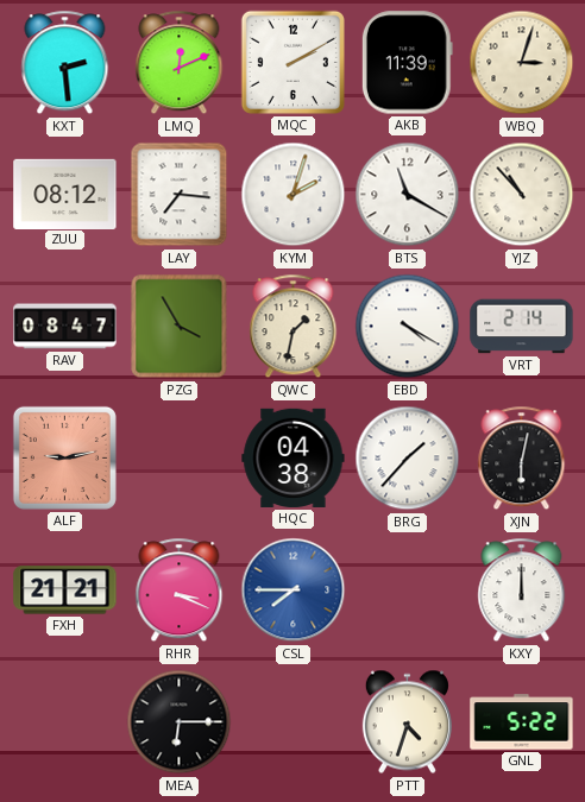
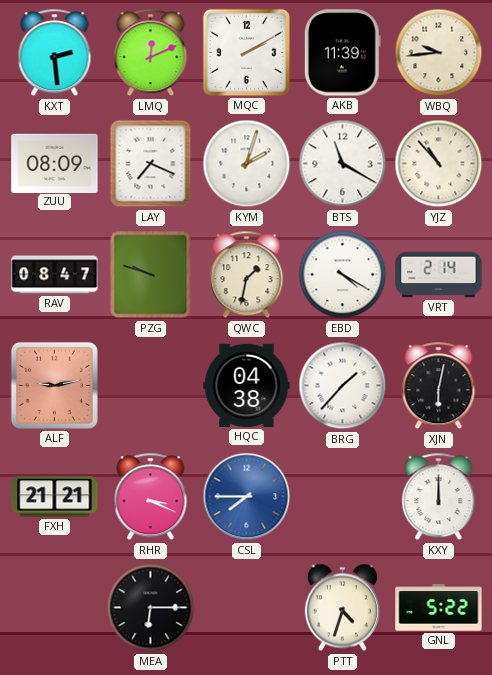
WBQ: 3:03 -> 9:44 (439, 53)
ZUU: 08:12 -> 08:09 (55, 163)
LAY: 7:16 -> 7:19 (151, 164)
PZG: 3:55 -> 9:48 (151, 275)
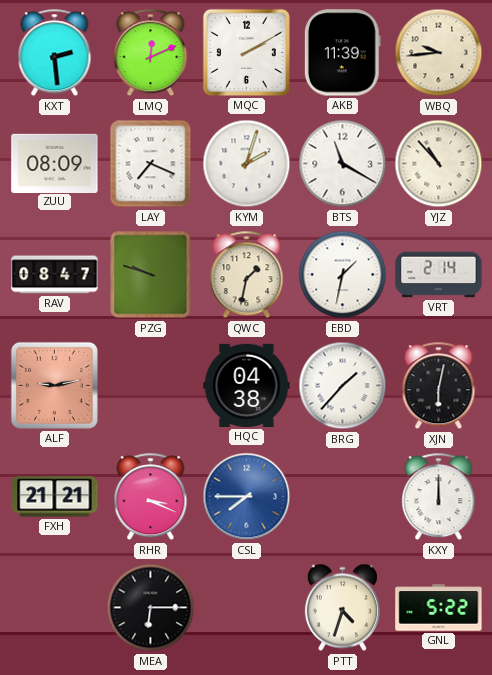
EBD: 4:20 -> 1:32 (343, 275)
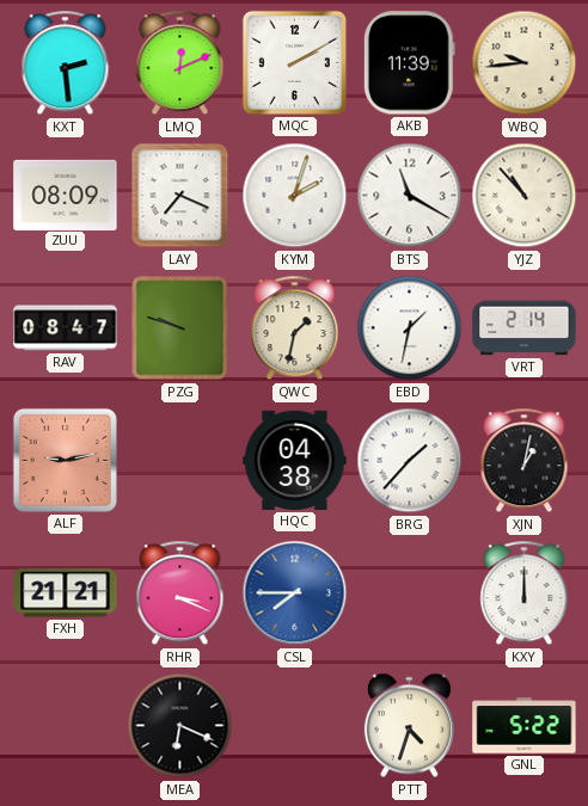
XJN: 6:02 -> 1:02 (525, 461)
MEA: 6:15 -> 6:19 (180, 726)
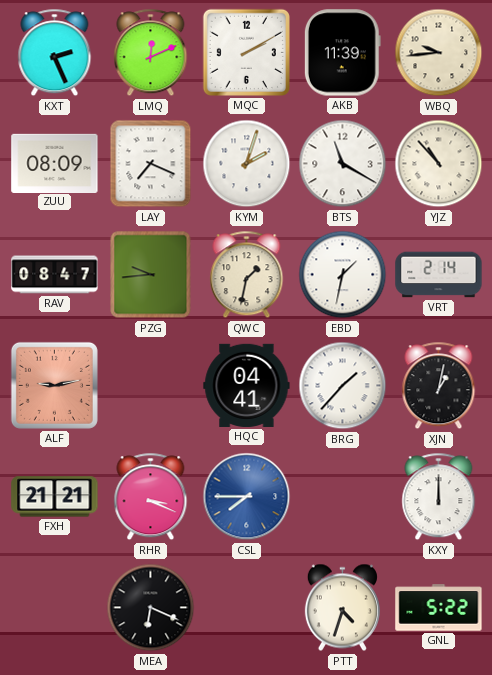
KXT: 2:29 -> 2:26 (55, 53)
PZG: 9:48 -> 9:44 (151, 275)
HQC: 04:38 -> 04:41 (247, 385)
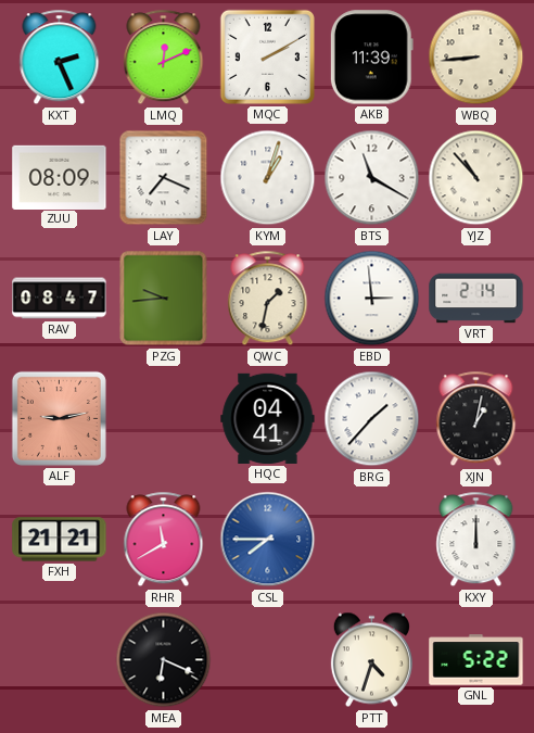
WBQ: 9:44 -> 8:44 (476, 58)
KYM: 2:03 -> 1:03 (268, 178)
EBD: 1:32 -> 2:59 (372, 299)
RHR: 3:19 -> 11:40 (164, 540)
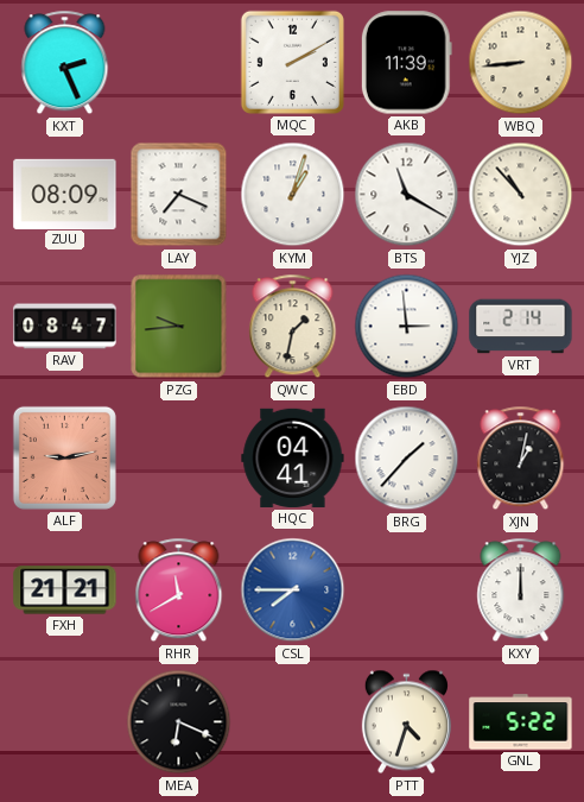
LMQ: 12:11 -> none (164, 58)
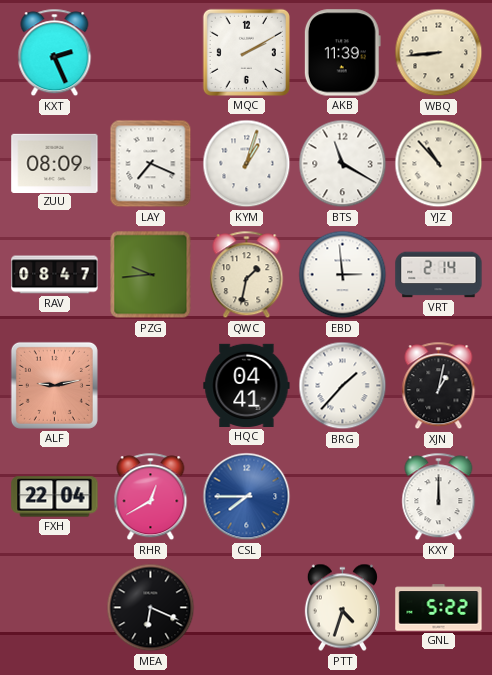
FXH: 21:21 -> 22:04 (55, 497)
RHR: 11:40 -> 12:40 (151, 497)
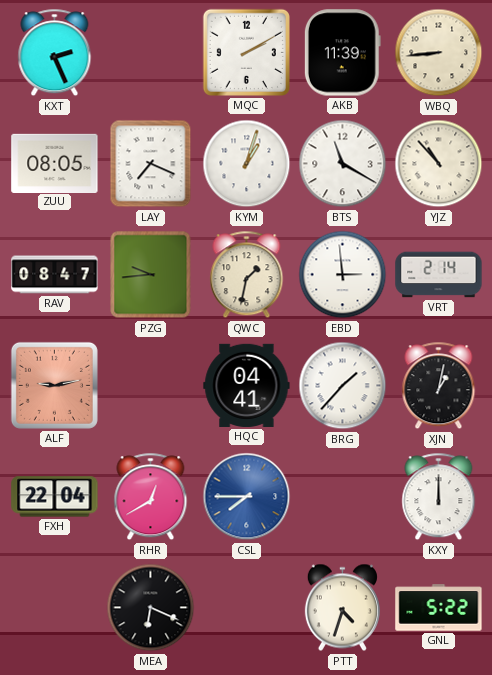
ZUU: 08:09 -> 08:05 (55, 163)
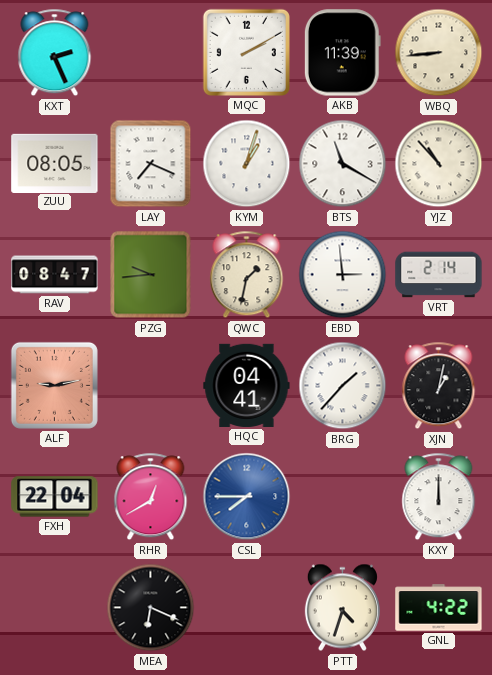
GNL: 5:22 -> 4:22 (439, 608)
